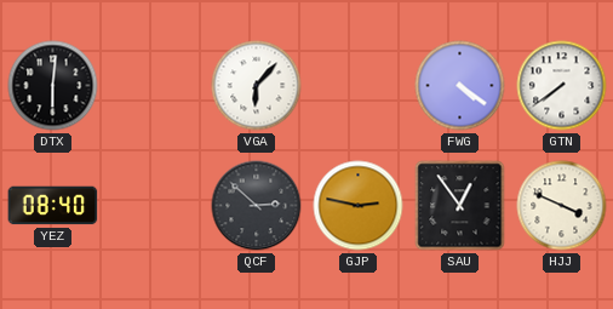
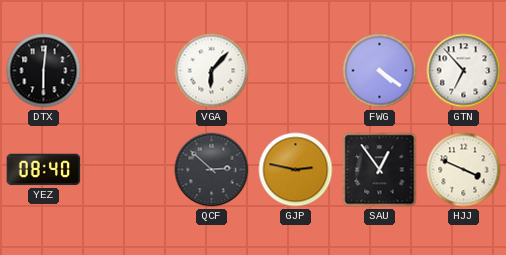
GTN: 7:39 -> 6:53 (464, 71)
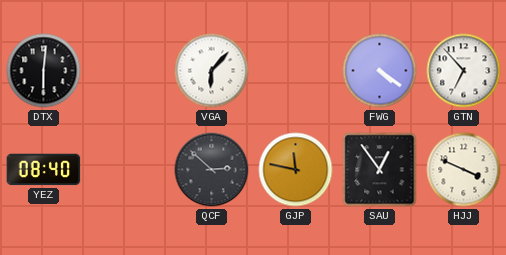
GJP: 2:47 -> 11:47 (296, 170)
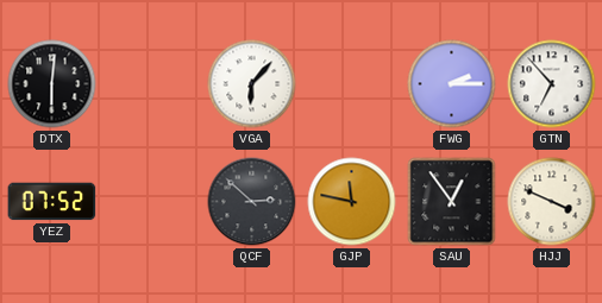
FWG: 4:21 -> 2:15 (452, 84)
YEZ: 08:40 -> 07:52 (52, 202)
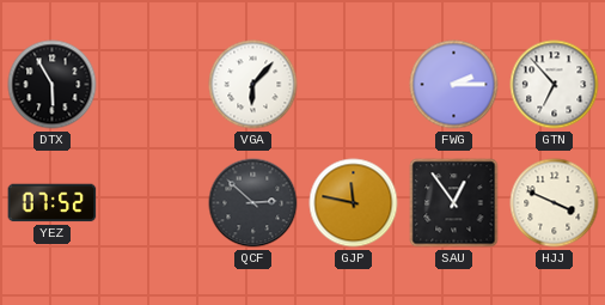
DTX: 6:01 -> 5:55 (53, 85)
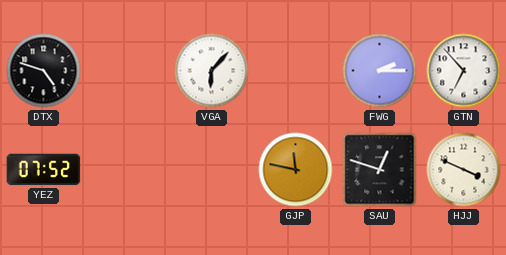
DTX: 5:55 -> 4:48 (44, 71)
QCF: 2:52 -> none (253, 203)
SAU: 12:54 -> 12:48 (380, 170)
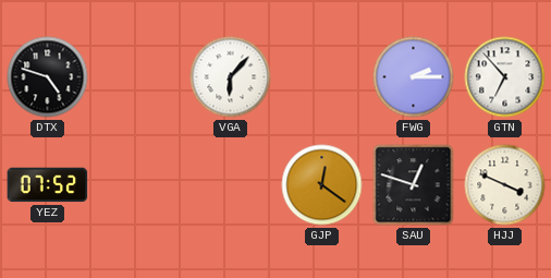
GJP: 11:47 -> 12:21 (322, 185)
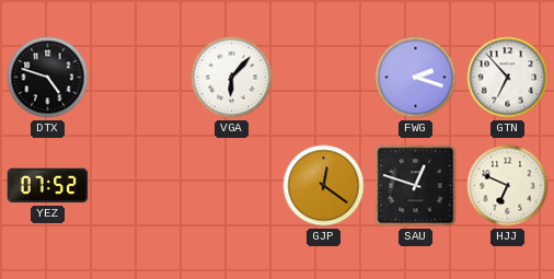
FWG: 2:15 -> 2:18 (416, 78)
HJJ: 3:49 -> 6:49 (508, 186)
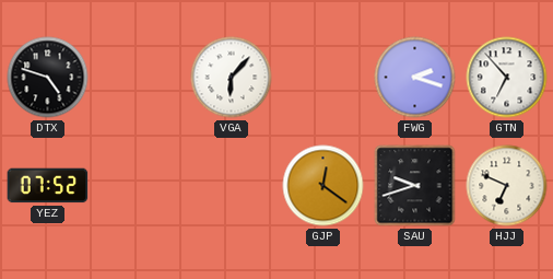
SAU: 12:48 -> 9:42 (415, 186)
